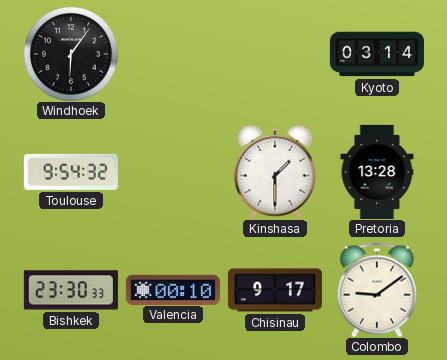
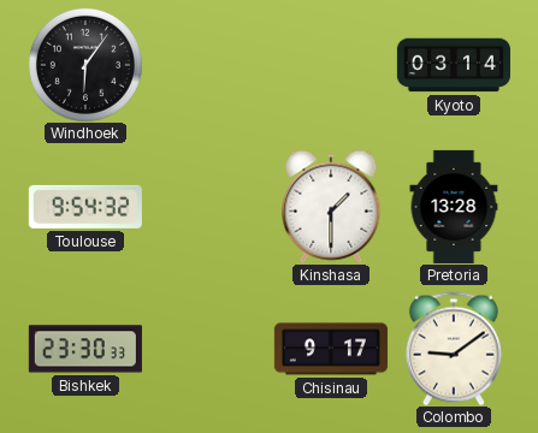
Valencia: 00:10 -> none (173, 289)
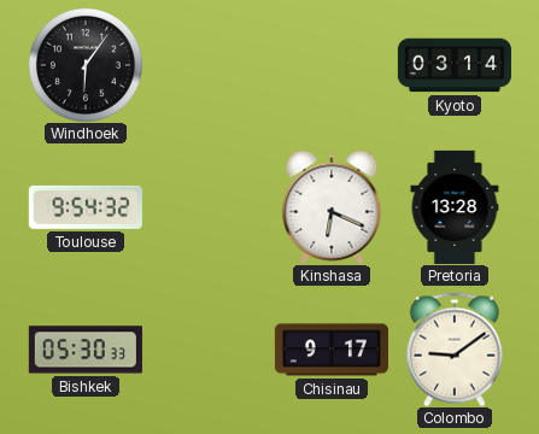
Kinshasa: 1:30 -> 6:19 (332, 207)
Bishkek: 23:30 -> 05:30 (86, 350)
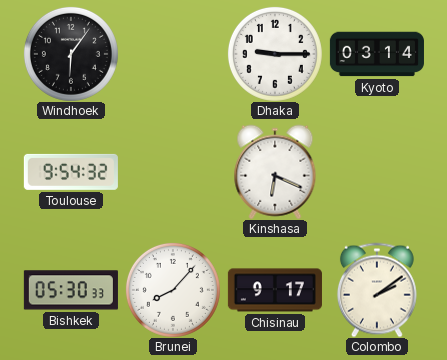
Dhaka: none -> 9:15 (275, 54)
Pretoria: 13:28 -> none (455, 207)
Brunei: none -> 8:07 (173, 290)
Colombo: 9:09 -> 2:09 (377, 290)
